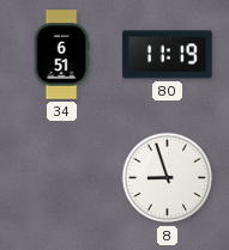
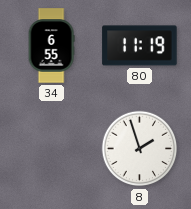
34: 6:51 -> 6:55 (51, 46)
8: 8:57 -> 1:57 (140, 149)
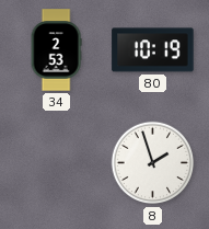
34: 6:55 -> 2:53 (56, 50)
80: 11:19 -> 10:19 (153, 50)
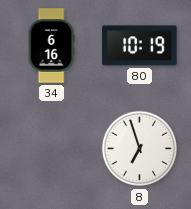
34: 2:53 -> 6:16 (51, 46)
8: 1:57 -> 6:57 (140, 149)
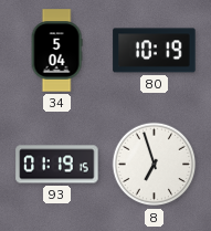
34: 6:16 -> 5:04 (56, 51)
93: none -> 01:19 (57, 165)
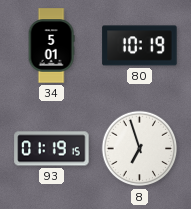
34: 5:04 -> 5:01 (51, 46)
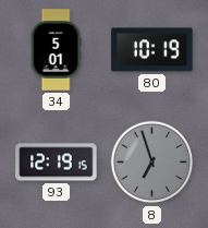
93: 01:19 -> 12:19 (57, 163)
8 dial: white -> grey (152, 163)
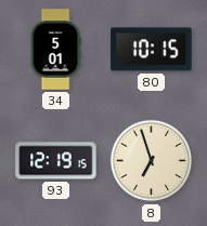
80: 10:19 -> 10:15 (152, 50)
8 dial: grey -> cream (152, 161)
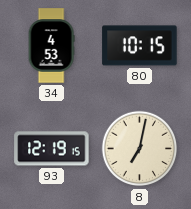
34: 5:01 -> 4:53 (51, 46)
8: 6:57 -> 7:02 (140, 149)
